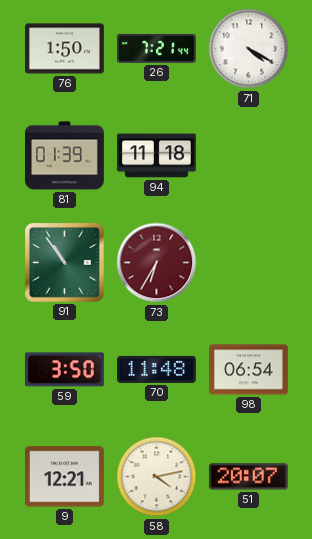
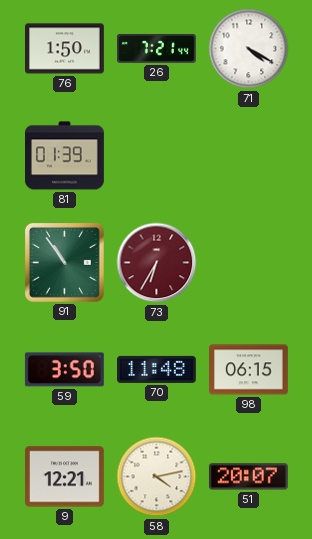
94: 11:18 -> none (157, 156)
98: 06:54 -> 06:15 (249, 370)
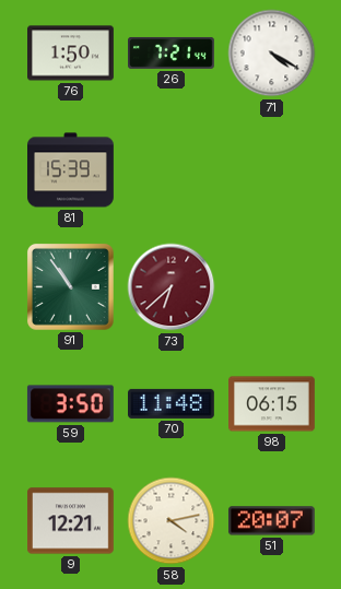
81: 01:39 -> 15:39 (71, 170)
73: 6:35 -> 6:38 (172, 287)
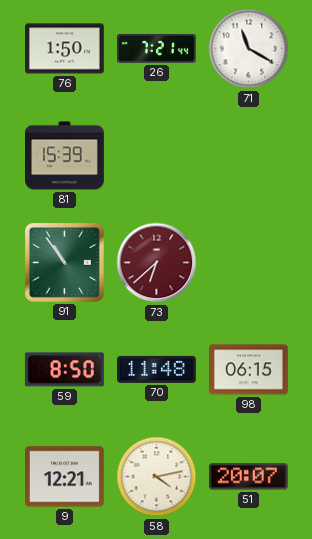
71: 4:20 -> 11:20 (249, 49)
59: 3:50 -> 8:50 (64, 370)
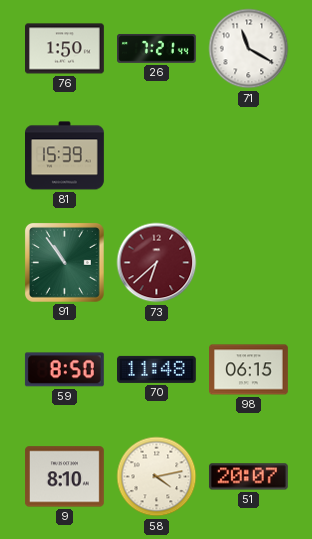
9: 12:21 -> 8:10 (65, 477)
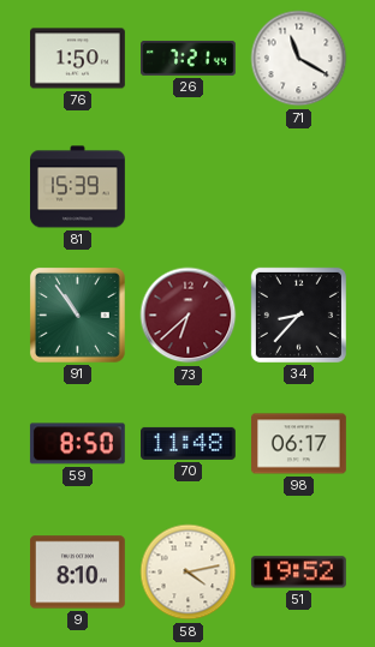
34: none -> 8:37 (298, 314)
98: 06:15 -> 06:17 (299, 444)
51: 20:07 -> 19:52 (298, 573)
